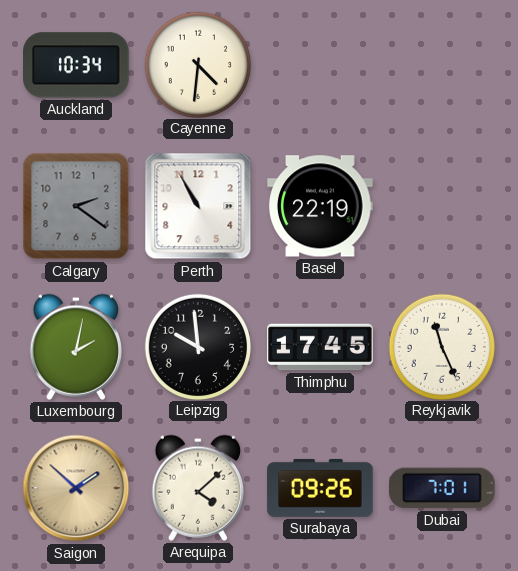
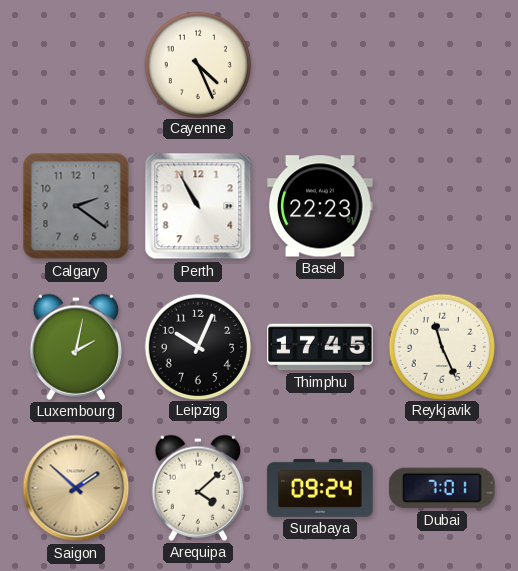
Auckland: 10:34 -> none (76, 65)
Cayenne: 4:31 -> 4:26 (197, 64)
Basel: 22:19 -> 22:23 (320, 206)
Leipzig: 9:59 -> 10:04 (197, 346)
Surabaya: 09:26 -> 09:24 (320, 488)
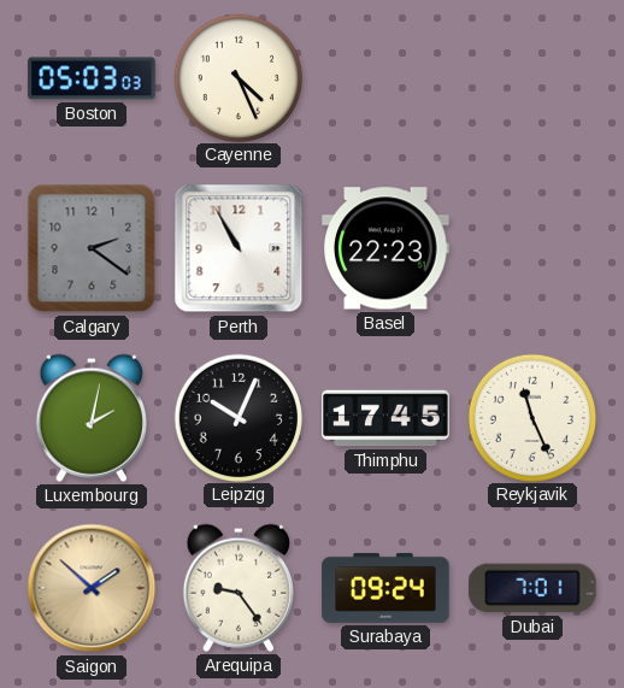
Boston: none -> 05:03 (92, 78)
Arequipa: 4:08 -> 9:24 (239, 588)
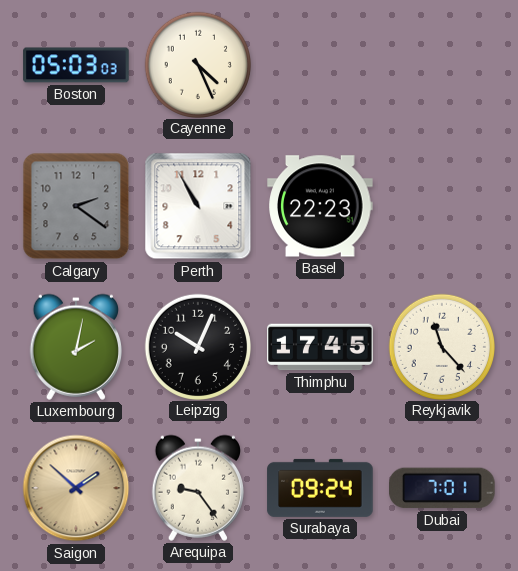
Reykjavik: 11:26 -> 11:23 (441, 346)
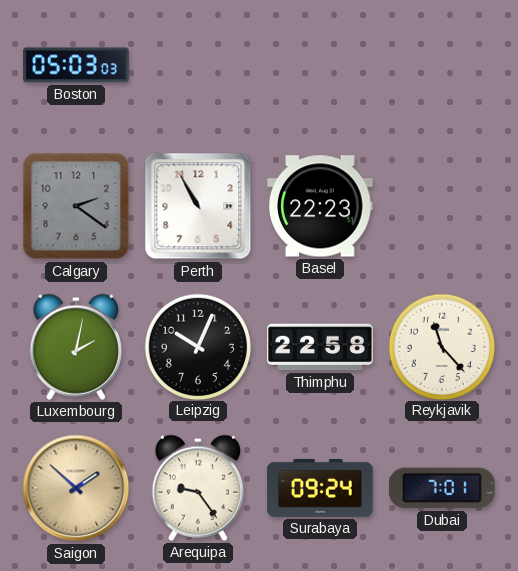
Cayenne: 4:26 -> none (197, 64)
Thimphu: 17:45 -> 22:58 (320, 347)
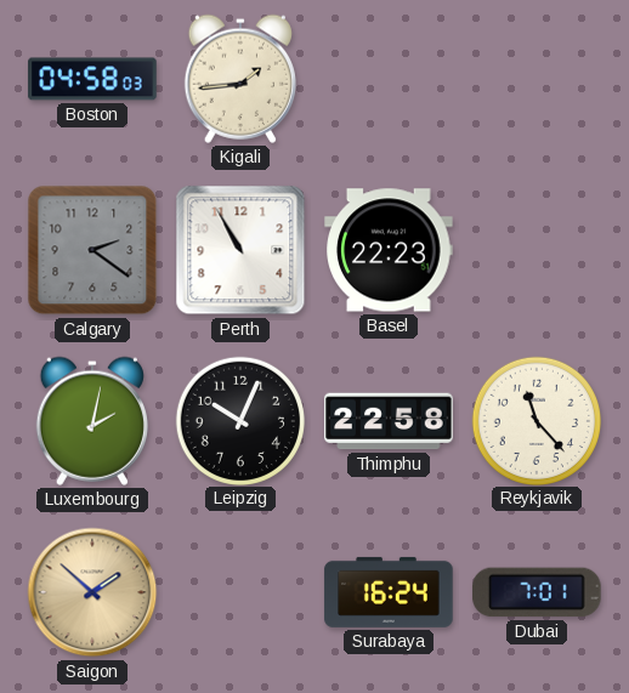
Boston: 05:03 -> 04:58 (92, 79)
Kigali: none -> 1:44 (240, 79)
Arequipa: 9:24 -> none (198, 488)
Surabaya: 09:24 -> 16:24 (389, 592)
